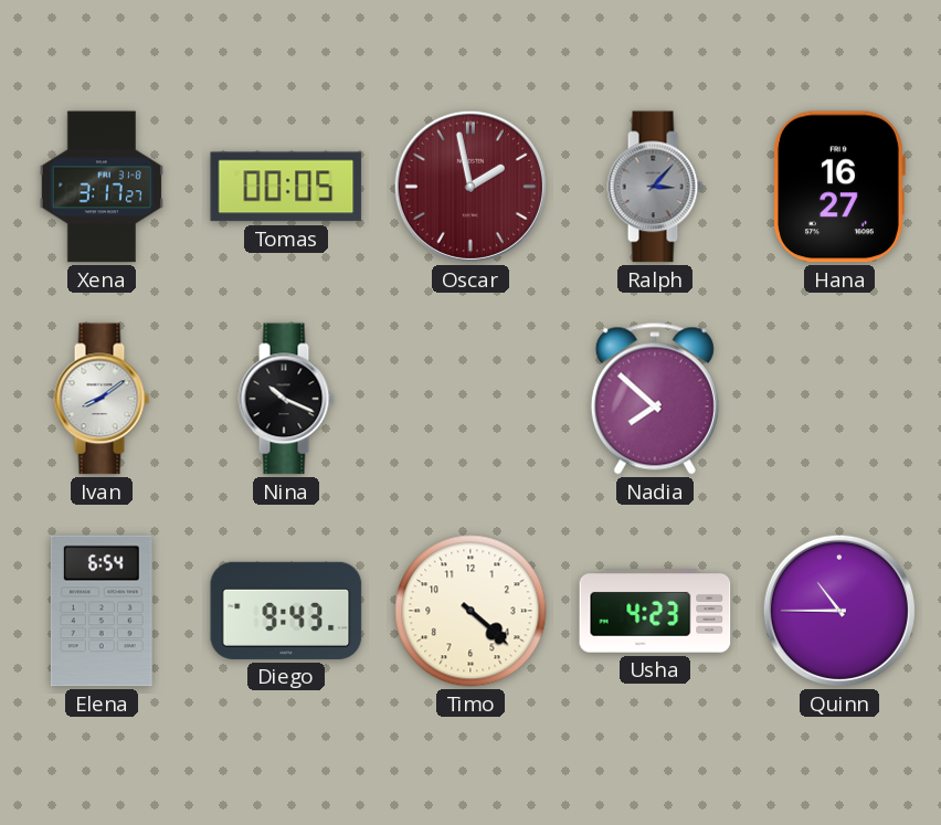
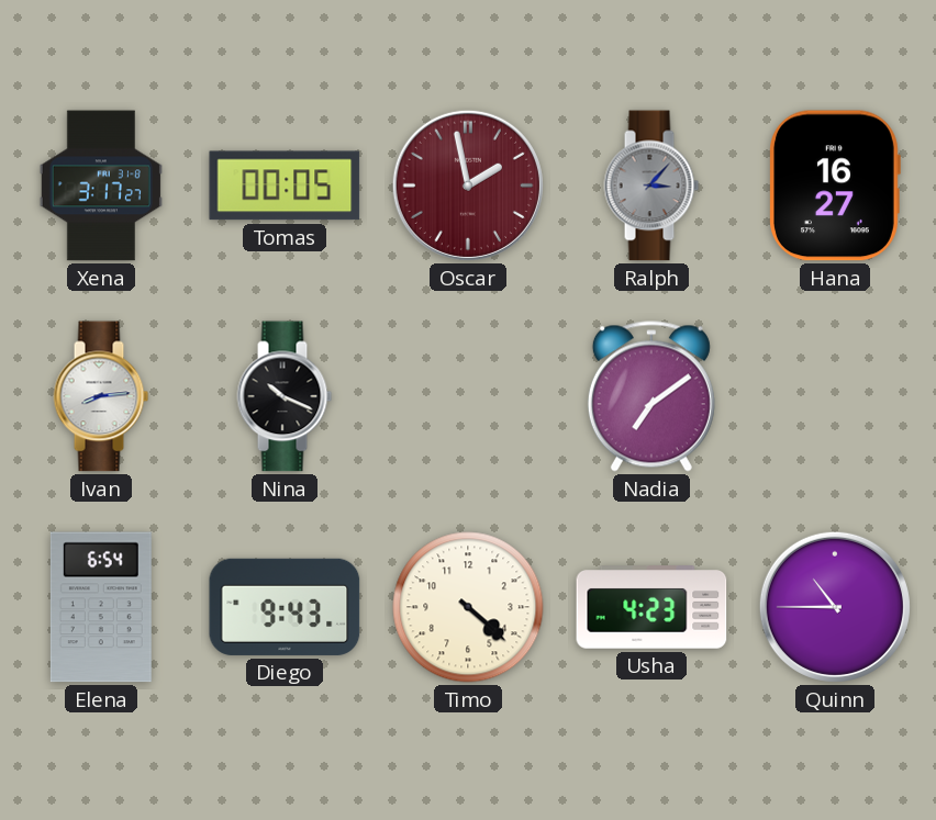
Ivan: 8:09 -> 8:14 (101, 396)
Nadia: 7:52 -> 7:09 (651, 396)
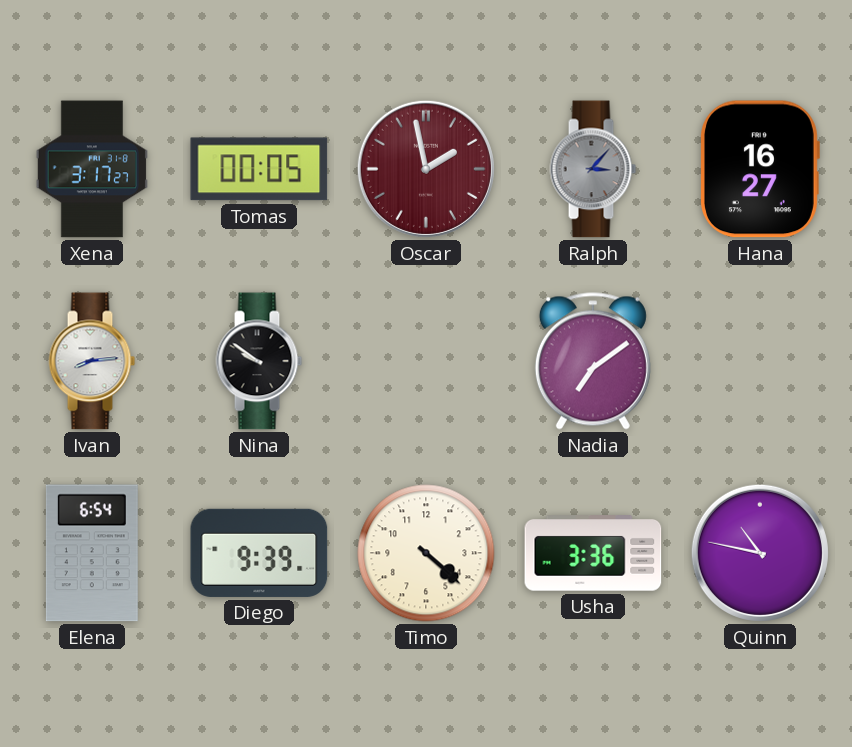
Nina: 10:19 -> 9:51 (259, 361)
Diego: 9:43 -> 9:39 (259, 553)
Usha: 4:23 -> 3:36 (593, 553)
Quinn: 10:45 -> 10:47 (760, 553)
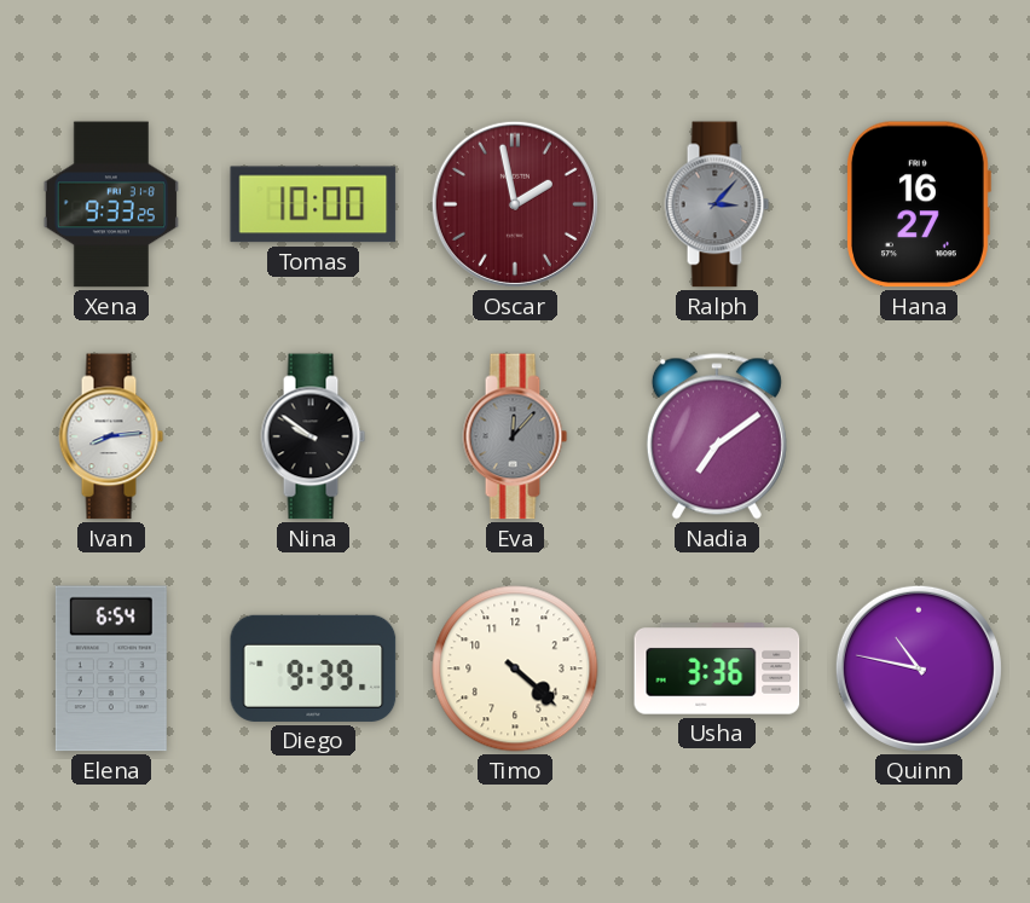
Xena: 3:17 -> 9:33 (111, 204)
Tomas: 00:05 -> 10:00 (313, 204)
Eva: none -> 12:07 (515, 436)
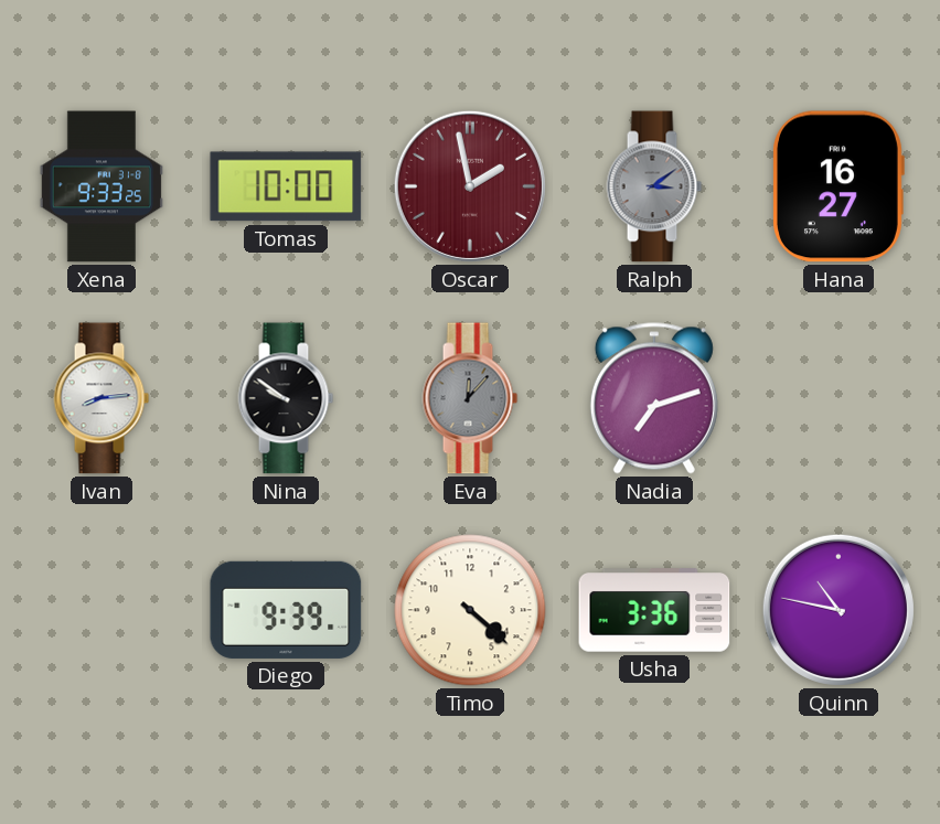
Ralph: 3:07 -> 3:09 (654, 186)
Nadia: 7:09 -> 7:12 (654, 398)
Elena: 6:54 -> none (111, 668)
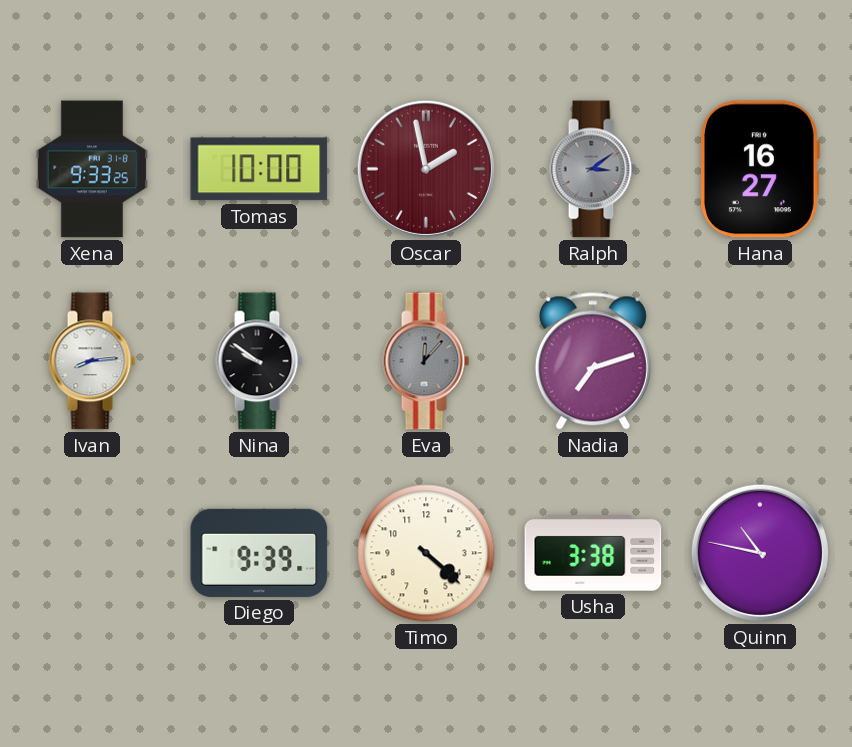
Usha: 3:36 -> 3:38 (593, 553)
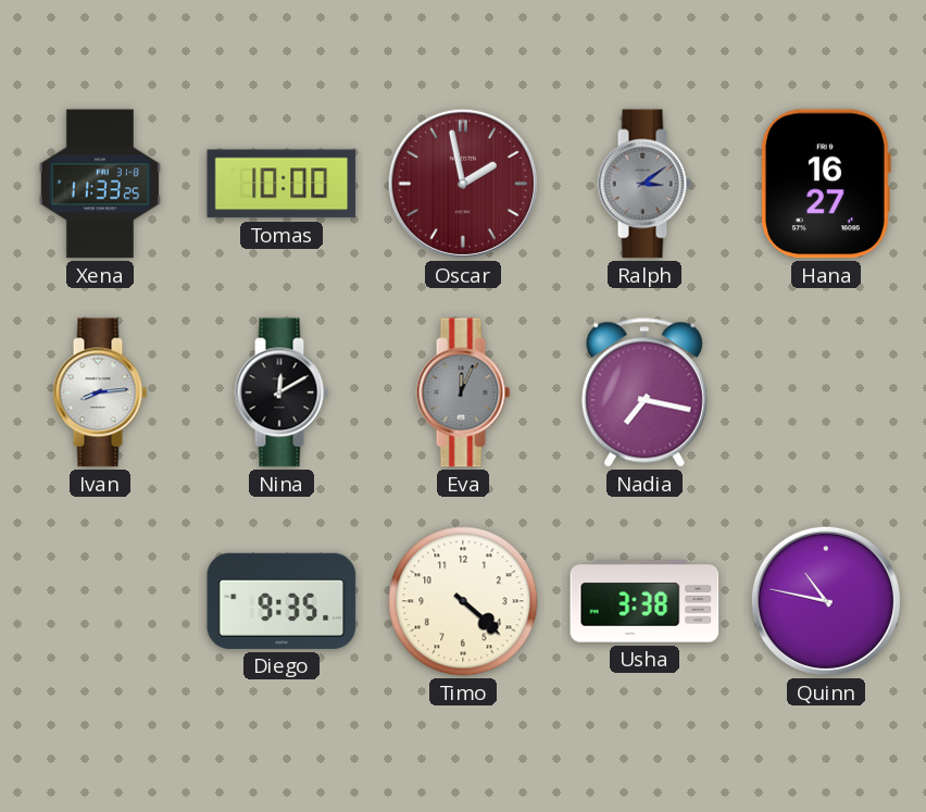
Xena: 9:33 -> 11:33 (100, 184)
Nina: 9:51 -> 12:10 (281, 392)
Eva: 12:07 -> 12:04 (463, 392)
Nadia: 7:12 -> 7:17 (645, 392)
Diego: 9:39 -> 9:35 (281, 601)
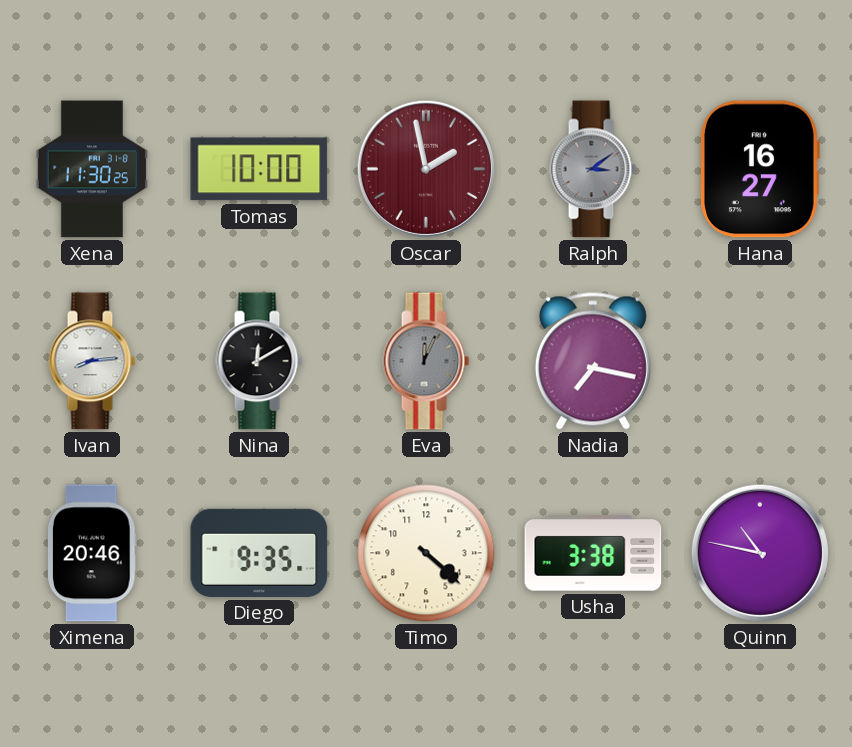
Xena: 11:33 -> 11:30 (92, 169)
Ximena: none -> 20:46 (93, 553)
